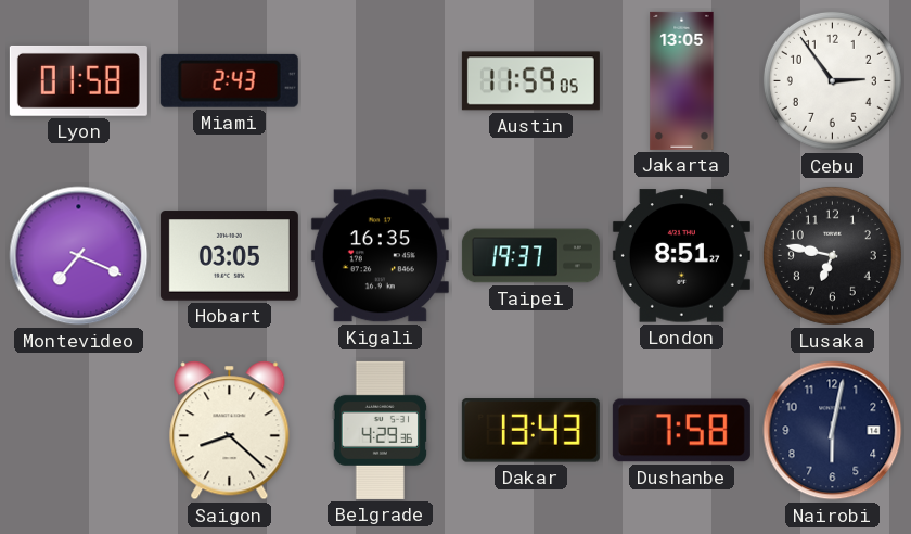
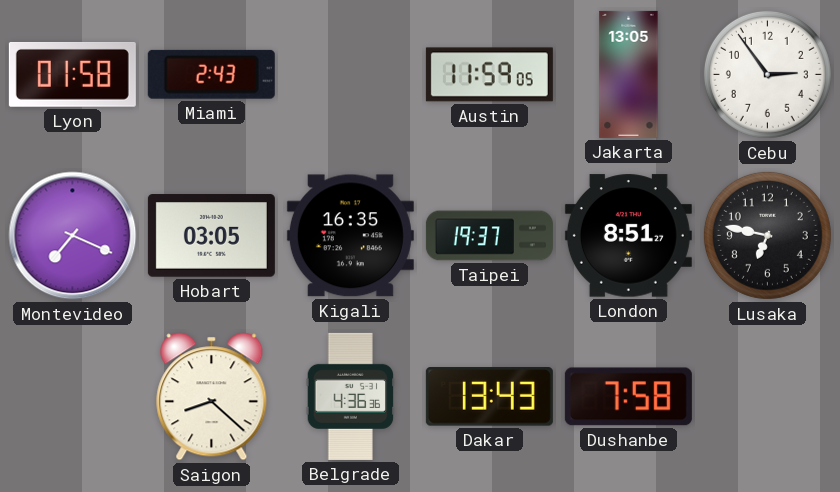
Belgrade: 4:29 -> 4:36 (351, 396)
Nairobi: 6:02 -> none (833, 431)
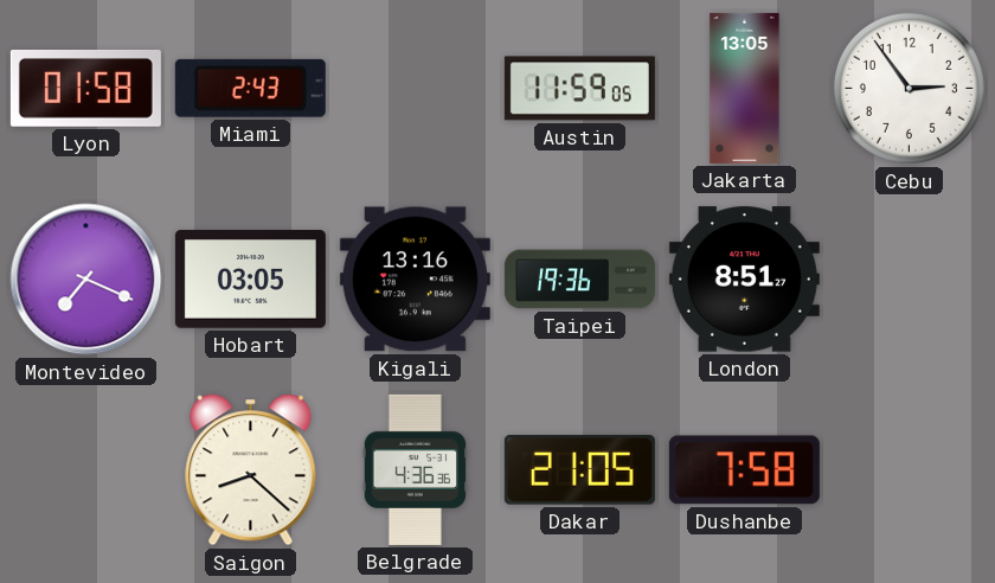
Kigali: 16:35 -> 13:16 (415, 280)
Taipei: 19:37 -> 19:36 (579, 280)
Lusaka: 6:47 -> none (767, 235)
Dakar: 13:43 -> 21:05 (579, 470)
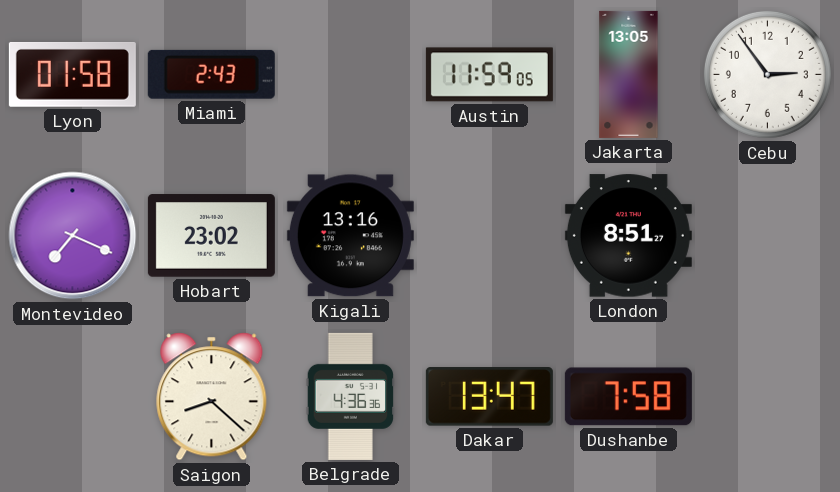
Hobart: 03:05 -> 23:02 (211, 236)
Taipei: 19:36 -> none (579, 280)
Dakar: 21:05 -> 13:47 (489, 397)
